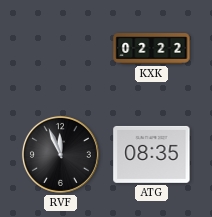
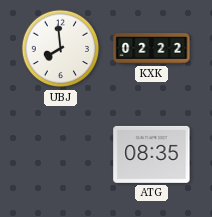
UBJ: none -> 7:59 (61, 49)
RVF: 11:56 -> none (60, 154)
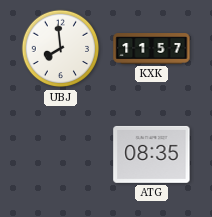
KXK: 02:22 -> 11:57 (152, 49)
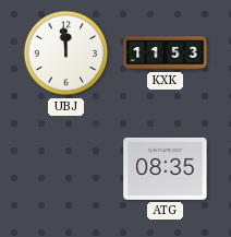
UBJ: 7:59 -> 11:59 (66, 54)
KXK: 11:57 -> 11:53 (166, 54)
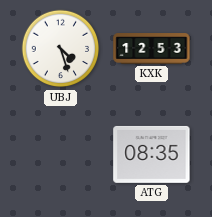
UBJ: 11:59 -> 4:27 (61, 49)
KXK: 11:53 -> 12:53 (152, 49)
